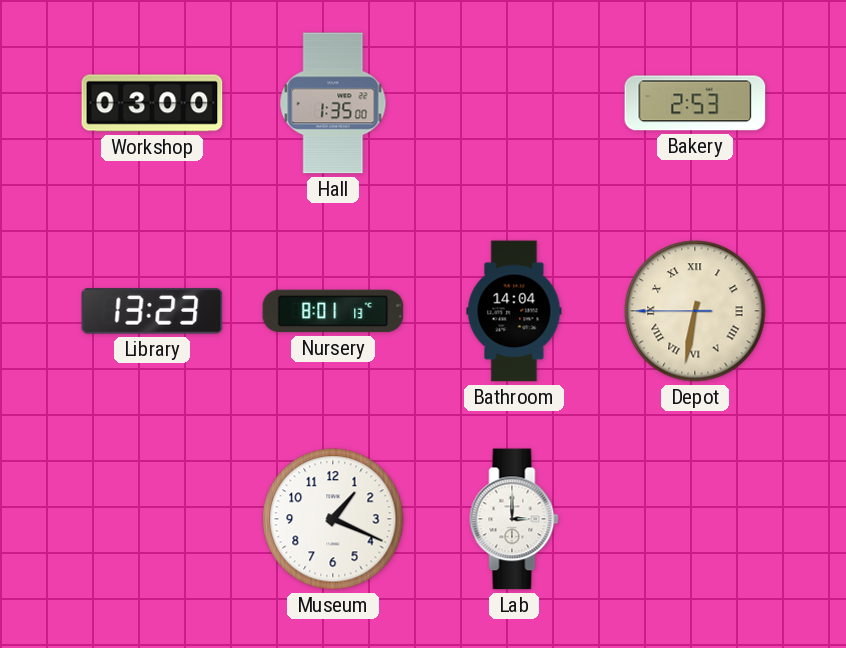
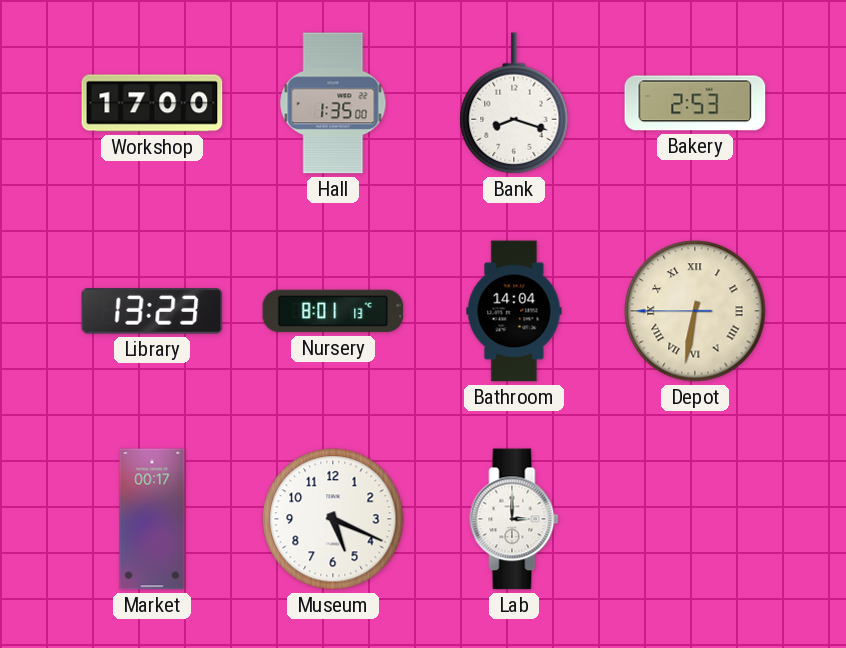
Workshop: 03:00 -> 17:00 (152, 103)
Bank: none -> 8:18 (514, 103)
Market: none -> 00:17 (152, 519)
Museum: 1:19 -> 5:19 (333, 519)
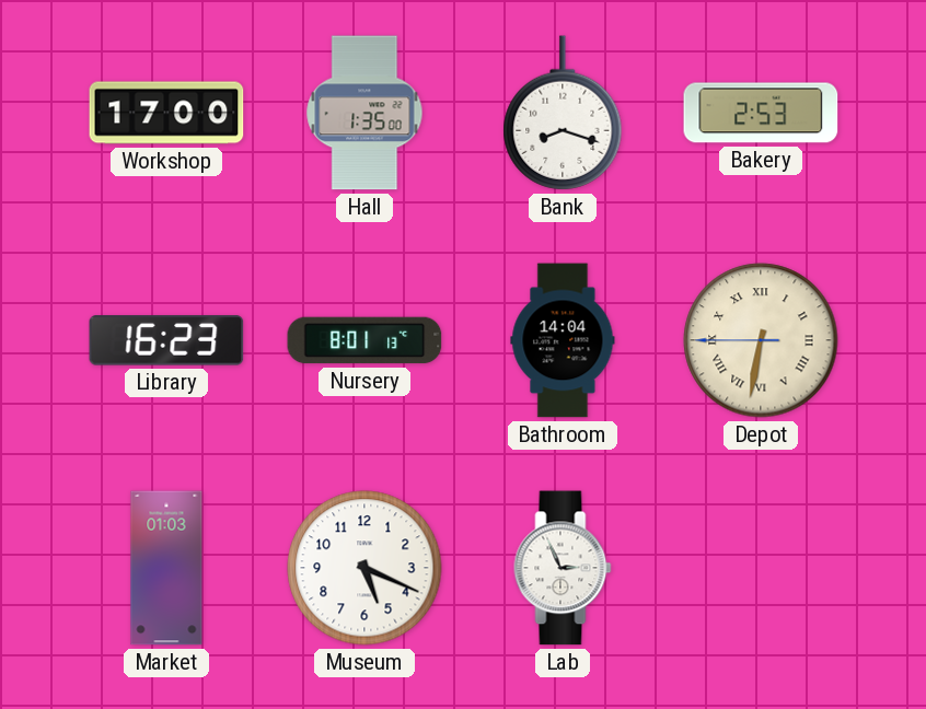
Library: 13:23 -> 16:23 (166, 340)
Market: 00:17 -> 01:03 (166, 568)
Lab: 3:00 -> 2:56 (563, 568)
